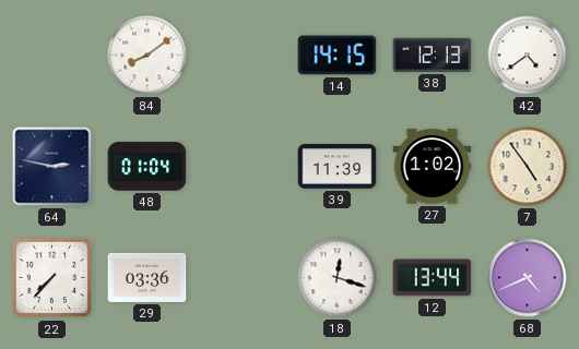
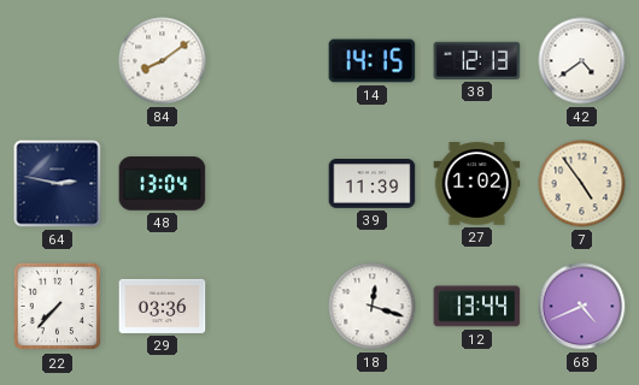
48: 01:04 -> 13:04 (163, 184)
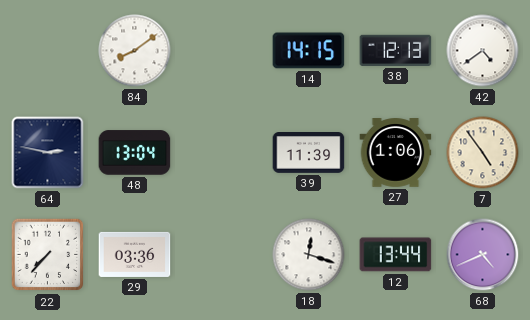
27: 1:02 -> 1:06 (396, 153)
